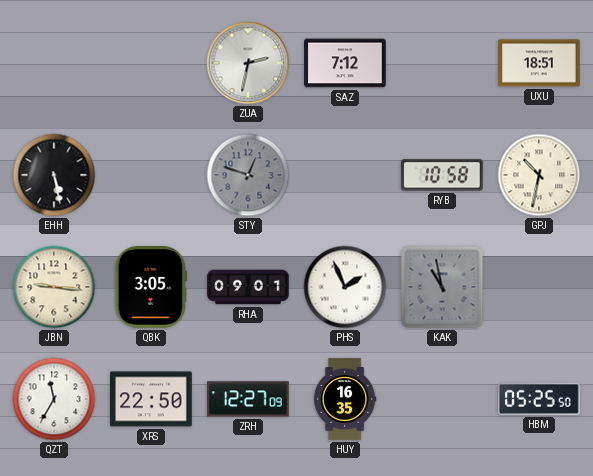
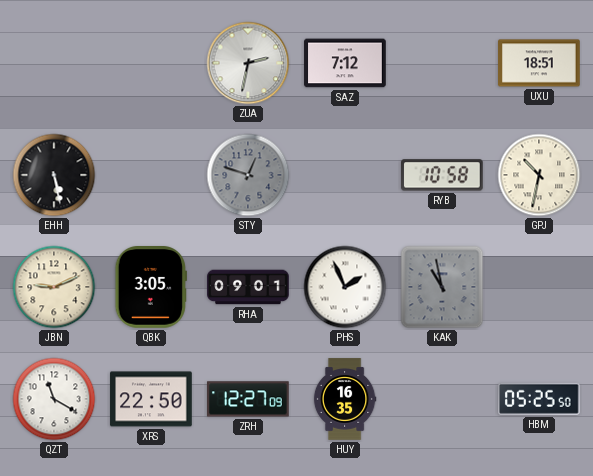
JBN: 9:16 -> 9:11 (54, 287)
QZT: 11:35 -> 11:20 (54, 399)
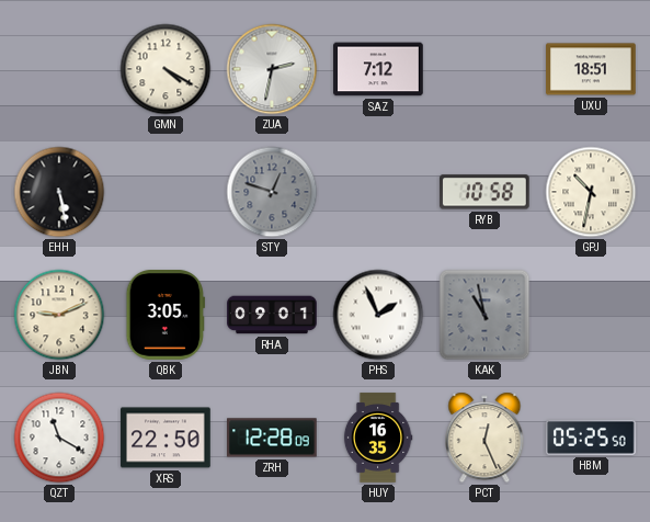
GMN: none -> 4:20 (166, 69)
ZRH: 12:27 -> 12:28 (273, 438)
PCT: none -> 12:26 (484, 438)
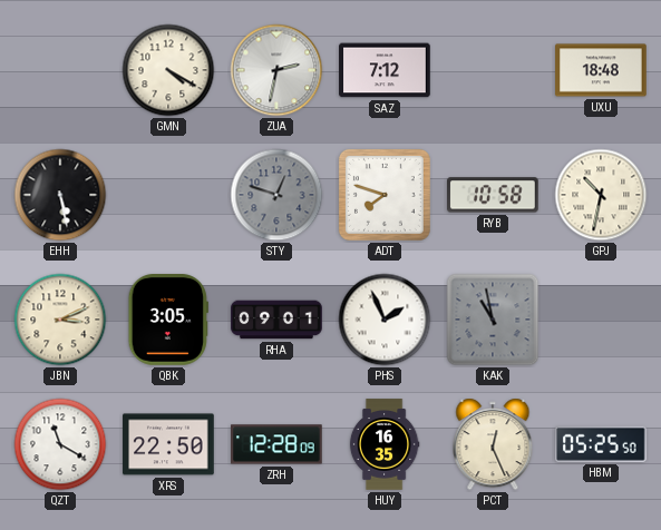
UXU: 18:51 -> 18:48 (601, 70)
ADT: none -> 7:48 (385, 195)
JBN: 9:11 -> 3:11 (60, 320)
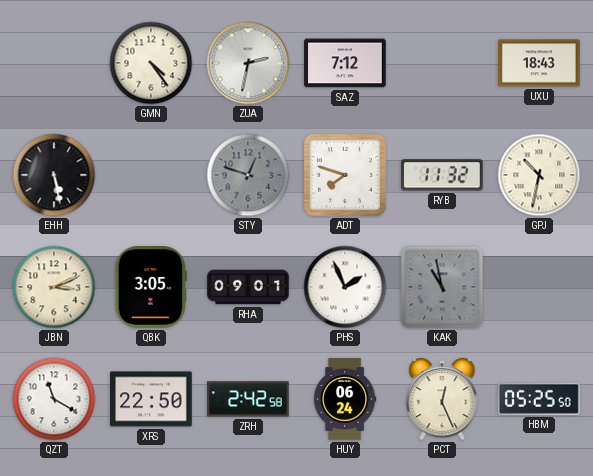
GMN: 4:20 -> 4:24 (151, 63)
UXU: 18:48 -> 18:43 (539, 63)
RYB: 10:58 -> 11:32 (443, 175)
ZRH: 12:28 -> 2:42 (249, 399)
HUY: 16:35 -> 06:24 (345, 399)
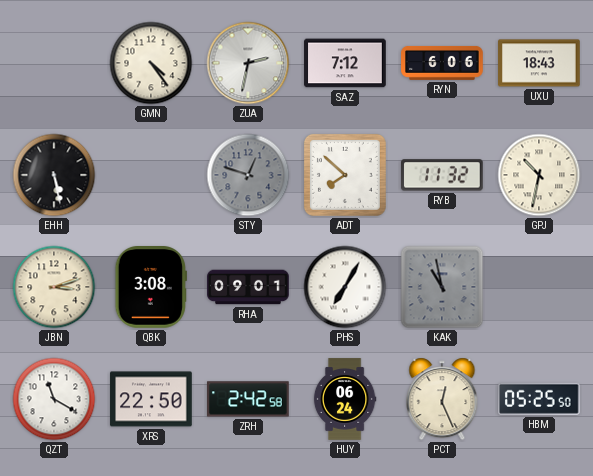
RYN: none -> 6:06 (442, 63)
ADT: 7:48 -> 7:52 (345, 175)
JBN: 3:11 -> 3:12 (54, 287)
QBK: 3:05 -> 3:08 (150, 288)
PHS: 1:56 -> 7:05 (345, 287)
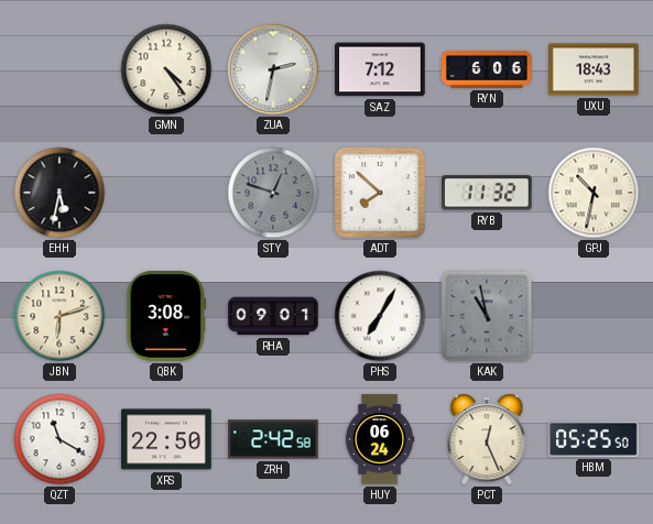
EHH: 5:28 -> 5:32 (59, 193)
JBN: 3:12 -> 6:12 (59, 316)
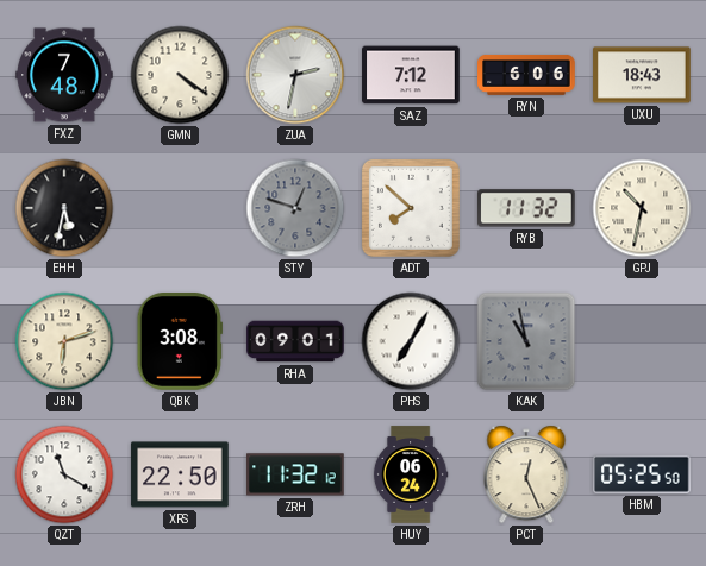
FXZ: none -> 7:48 (64, 75)
GMN: 4:24 -> 4:21 (180, 75)
ZRH: 2:42 -> 11:32 (296, 474)
